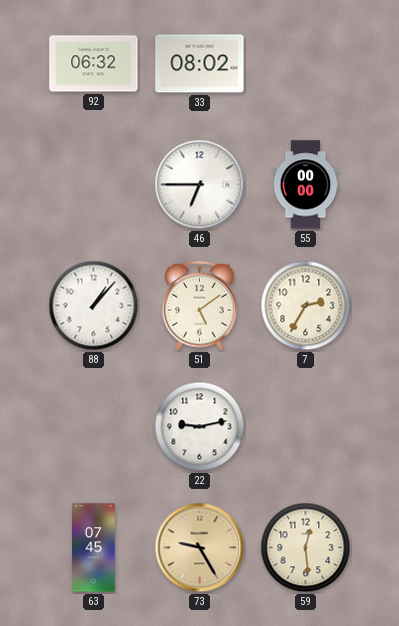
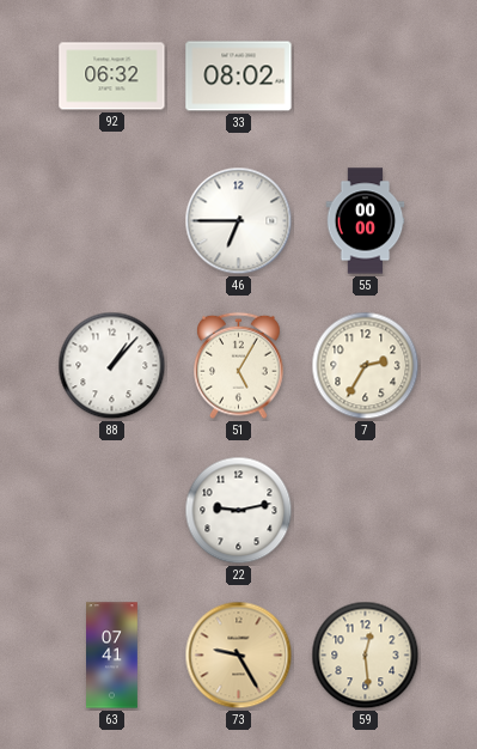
51: 5:09 -> 5:05 (239, 366)
63: 07:45 -> 07:41 (112, 656)
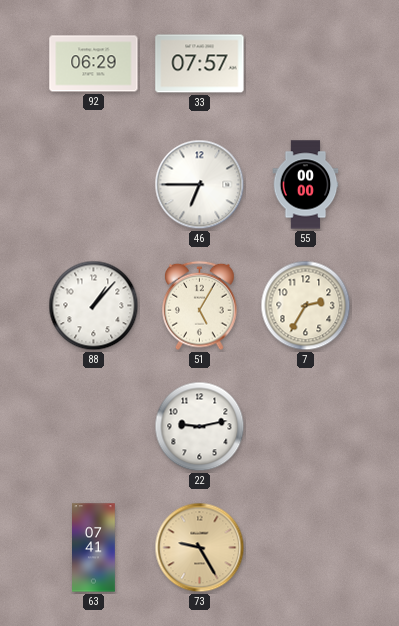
92: 06:32 -> 06:29 (94, 64)
33: 08:02 -> 07:57 (200, 64)
59: 12:29 -> none (366, 656)
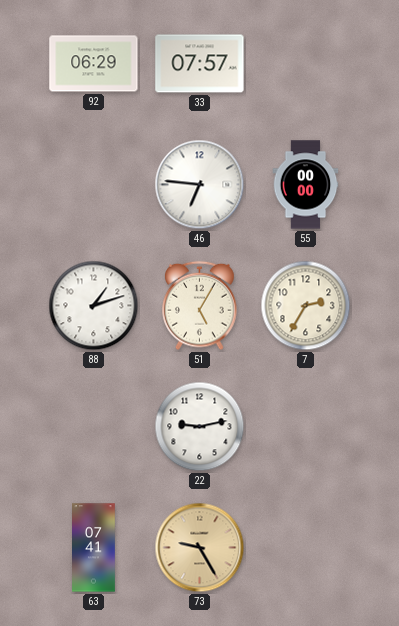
46: 6:45 -> 6:46 (200, 185)
88: 1:07 -> 1:12 (94, 306)
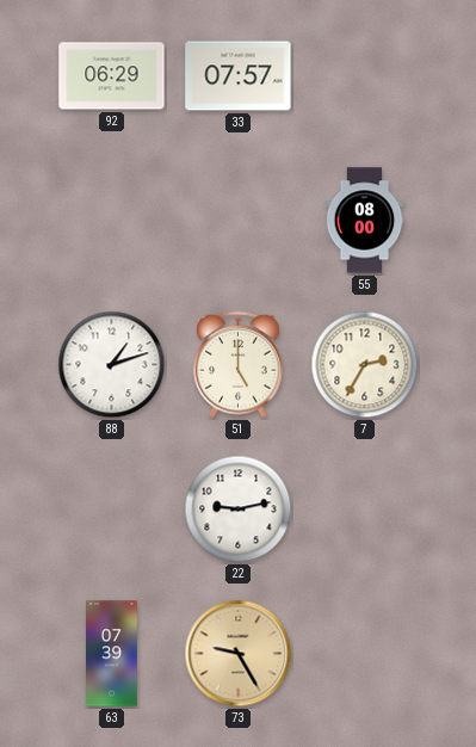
46: 6:46 -> none (200, 185)
55: 00:00 -> 08:00 (365, 221)
51: 5:05 -> 5:00 (239, 365)
63: 07:41 -> 07:39 (112, 654)
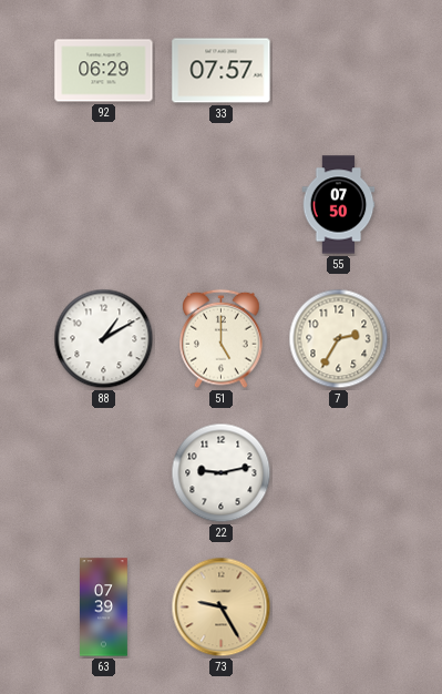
55: 08:00 -> 07:50 (339, 205)
88: 1:12 -> 1:10 (104, 339)
